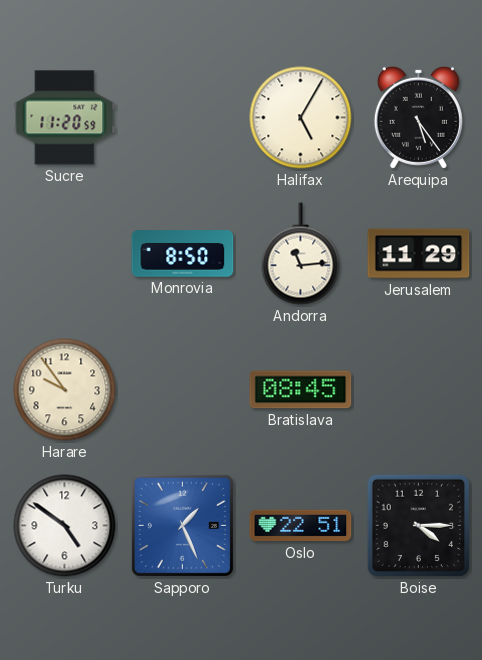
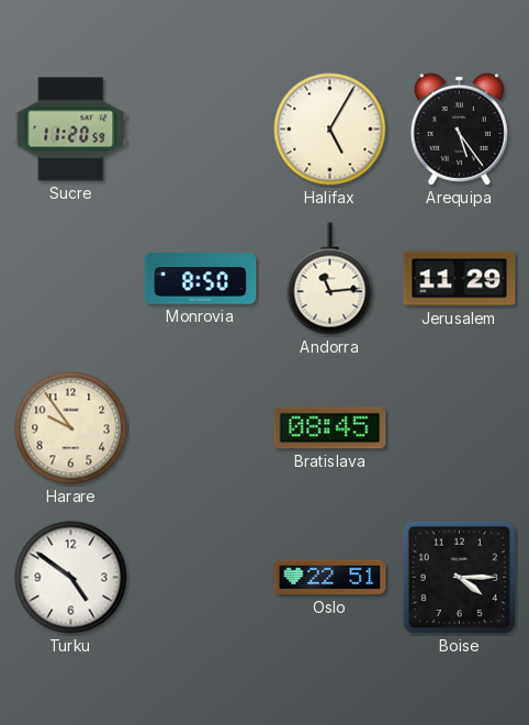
Sapporo: 1:26 -> none (182, 525)
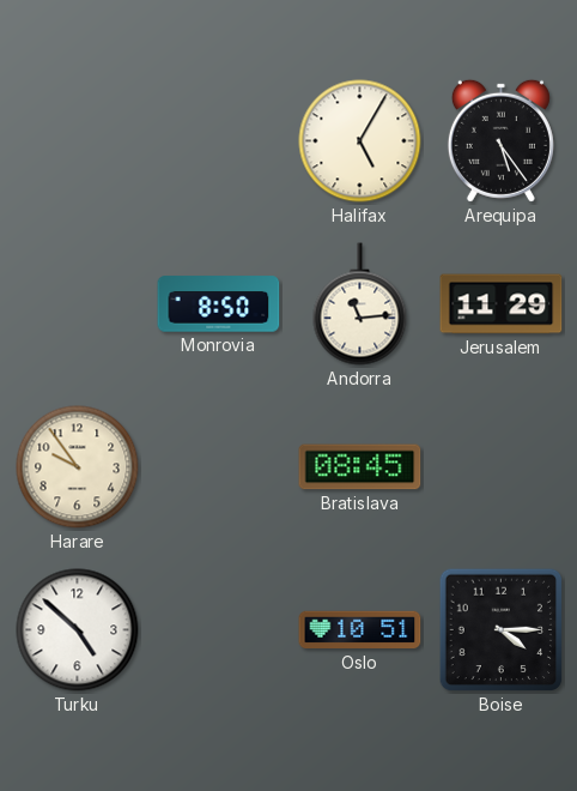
Sucre: 11:20 -> none (71, 130)
Turku: 4:51 -> 4:52 (78, 630)
Oslo: 22:51 -> 10:51 (360, 630)
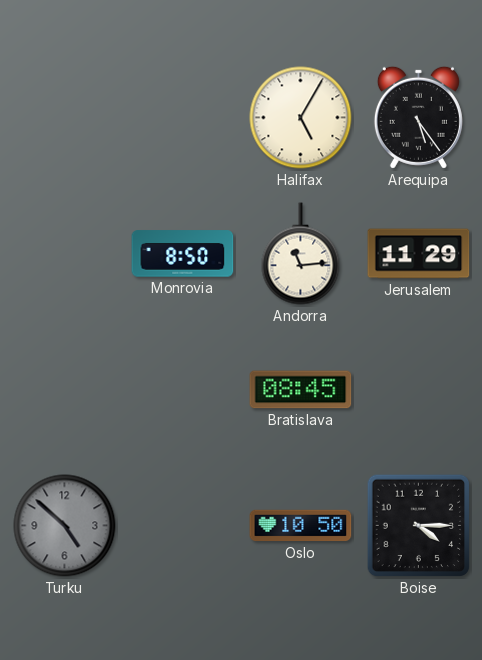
Harare: 9:54 -> none (78, 467)
Turku dial: white -> grey (65, 526)
Oslo: 10:51 -> 10:50 (301, 526)
